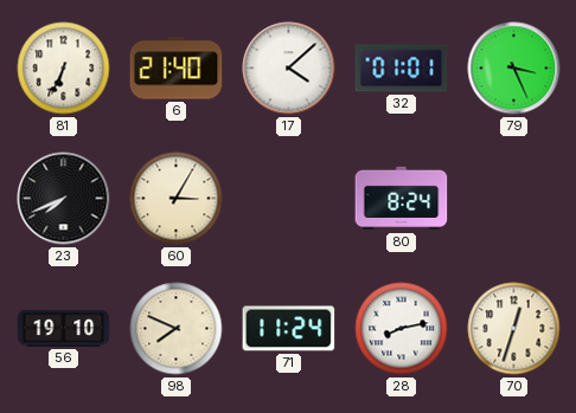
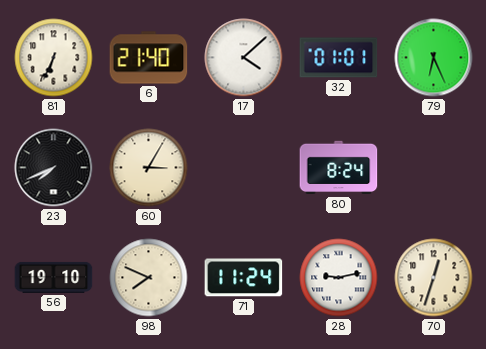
79: 3:26 -> 6:26 (434, 58)
28: 8:13 -> 9:13 (339, 278)
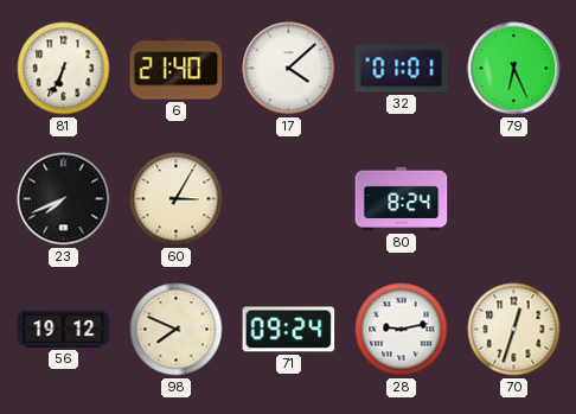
56: 19:10 -> 19:12 (64, 329)
71: 11:24 -> 09:24 (289, 330)
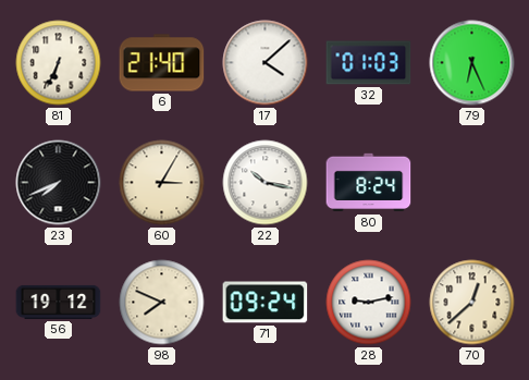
32: 01:01 -> 01:03 (369, 63)
22: none -> 10:17 (266, 183)
70: 12:33 -> 12:38 (472, 303)
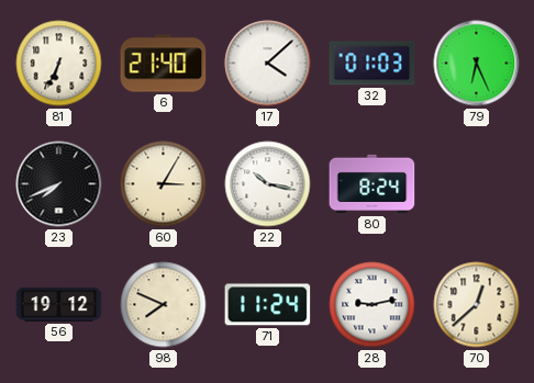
71: 09:24 -> 11:24 (268, 305)
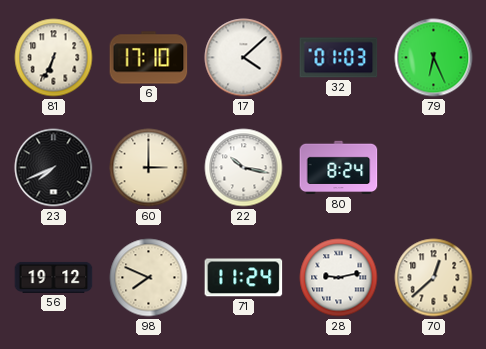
6: 21:40 -> 17:10 (149, 58)
60: 3:05 -> 3:00 (149, 168)
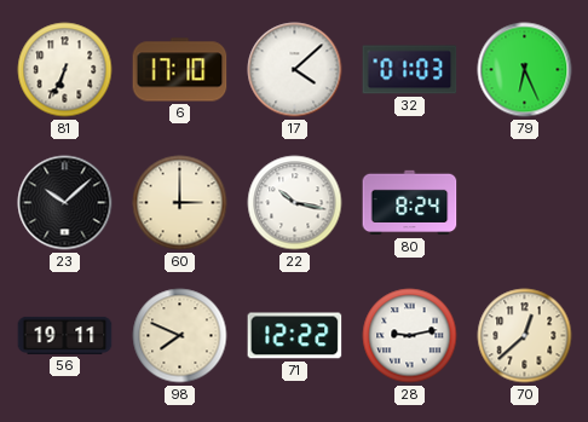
23: 7:41 -> 10:08 (65, 203)
56: 19:12 -> 19:11 (65, 335)
71: 11:24 -> 12:22 (295, 336)
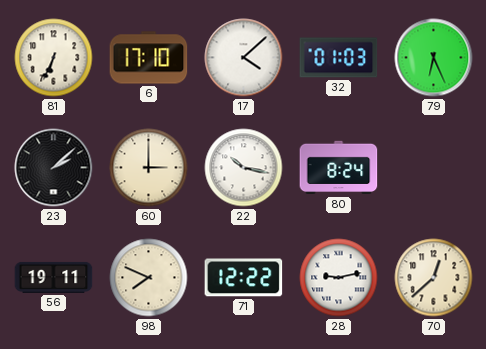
23: 10:08 -> 2:08 (54, 168)
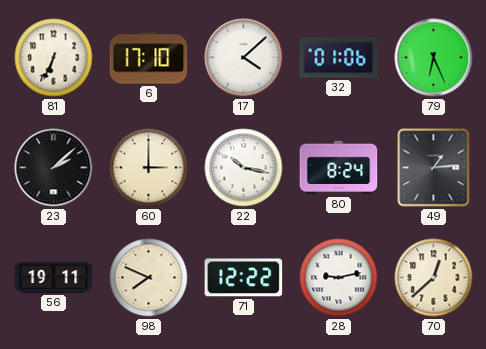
32: 01:03 -> 01:06 (339, 58)
49: none -> 1:14 (434, 168)
